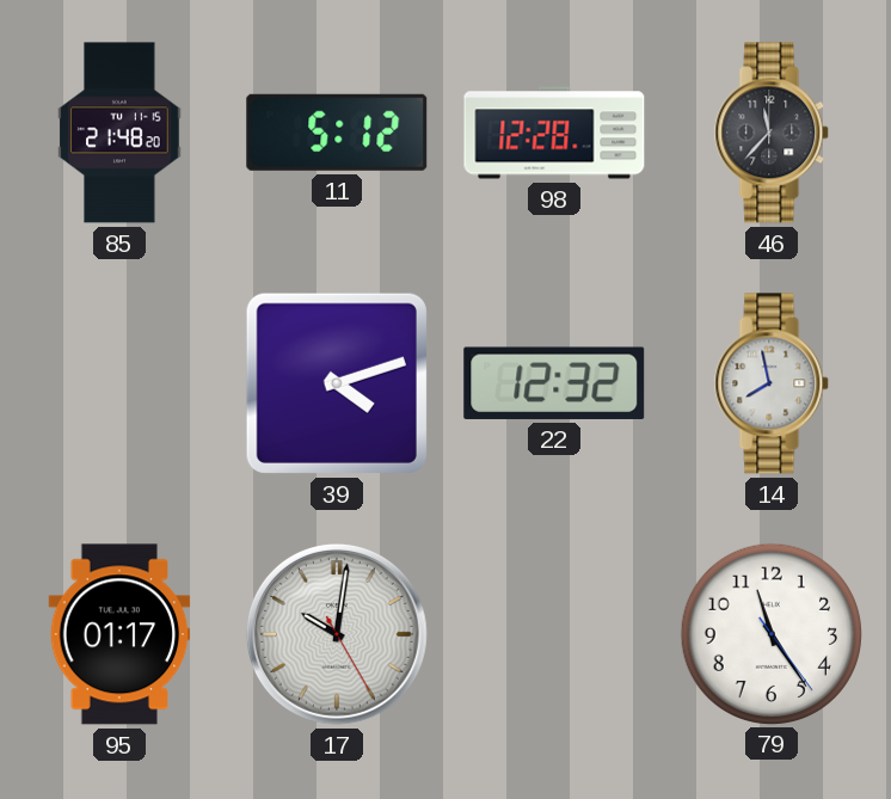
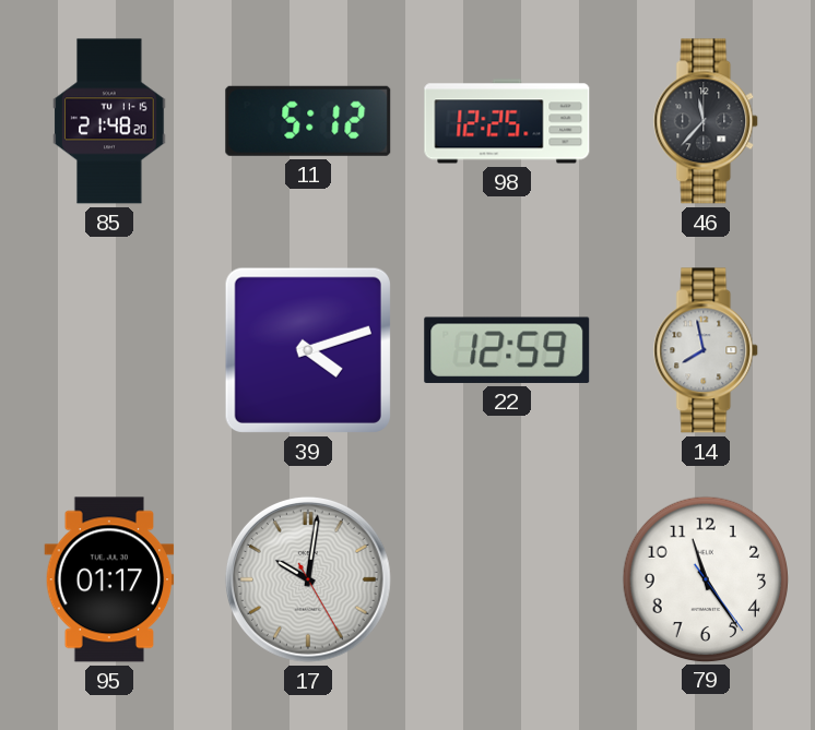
98: 12:28 -> 12:25 (507, 121)
22: 12:32 -> 12:59 (507, 350)
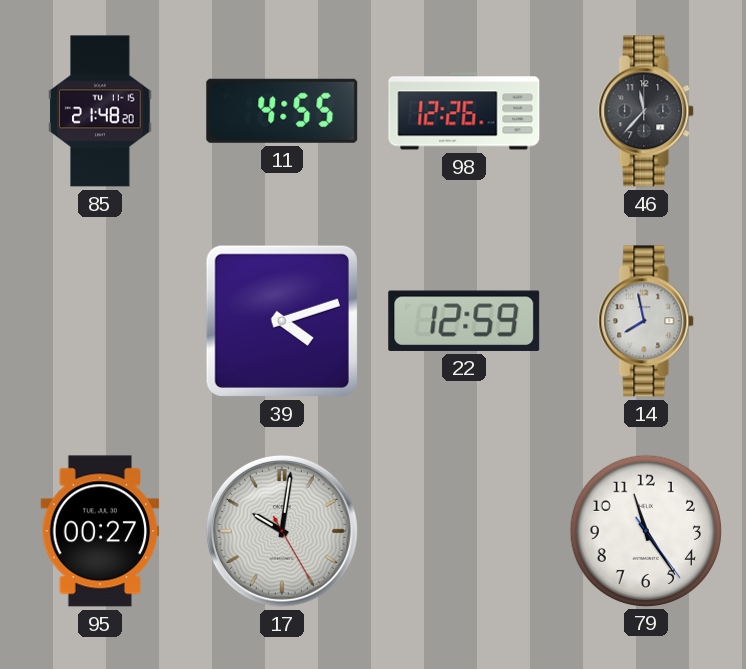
11: 5:12 -> 4:55 (282, 111)
98: 12:25 -> 12:26 (464, 111)
95: 01:17 -> 00:27 (100, 531)
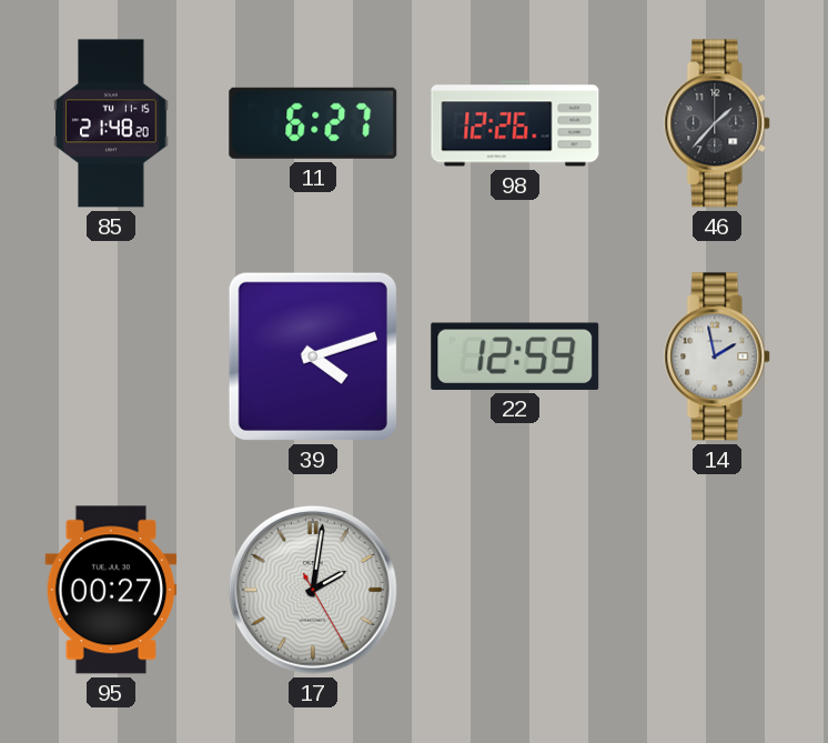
11: 4:55 -> 6:27 (313, 123)
46: 11:37 -> 1:37 (718, 123)
14: 7:58 -> 1:58 (718, 357)
17: 10:01 -> 2:01 (313, 590)
79: 11:24 -> none (645, 530)
